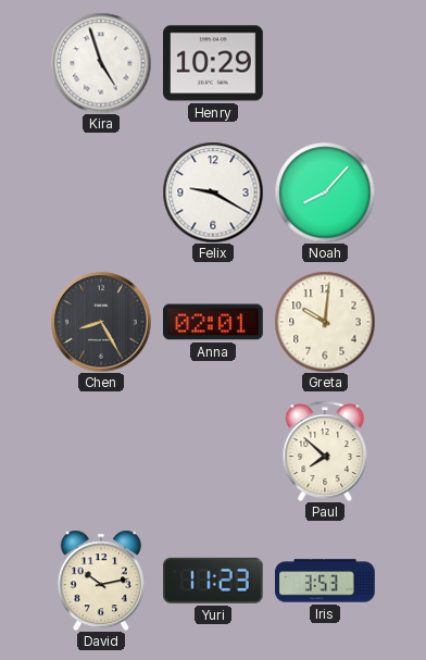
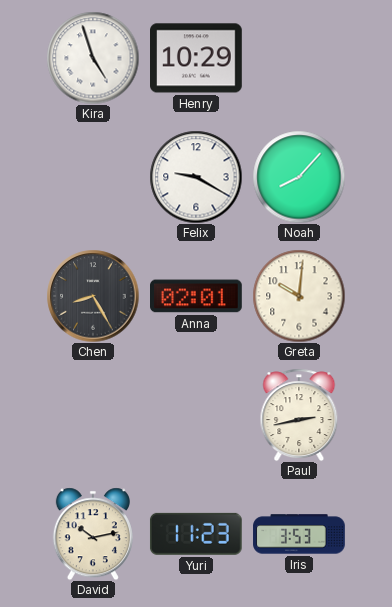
Paul: 7:52 -> 2:43 (299, 415)
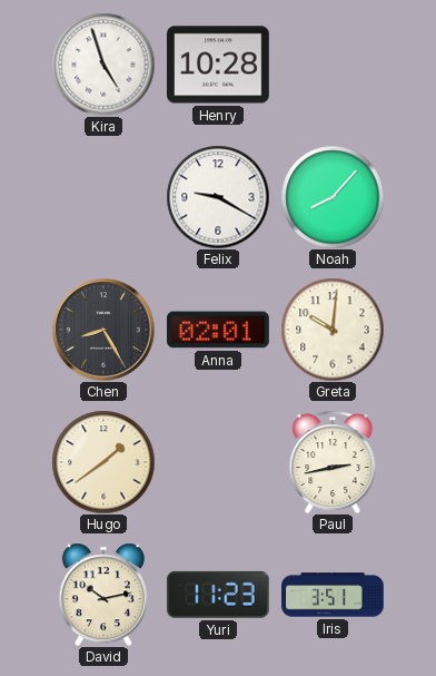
Henry: 10:29 -> 10:28 (219, 65)
Hugo: none -> 1:39 (103, 462)
Iris: 3:53 -> 3:51 (333, 595)
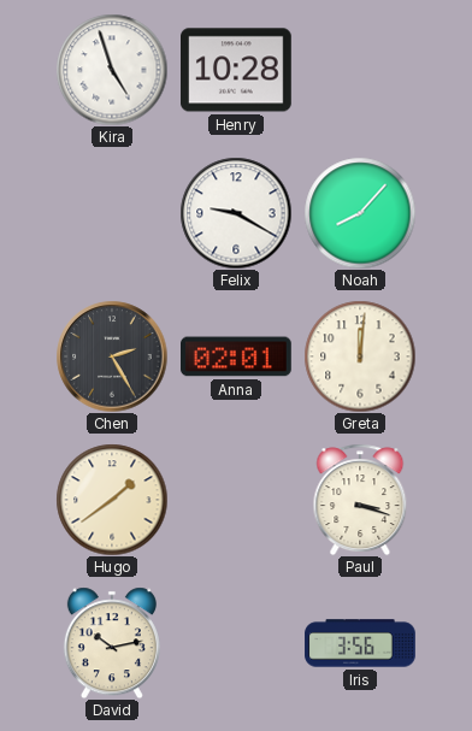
Chen: 8:25 -> 2:25 (112, 356)
Greta: 10:01 -> 12:01 (360, 356)
Paul: 2:43 -> 3:18 (360, 500)
Yuri: 11:23 -> none (218, 595)
Iris: 3:51 -> 3:56 (360, 643)
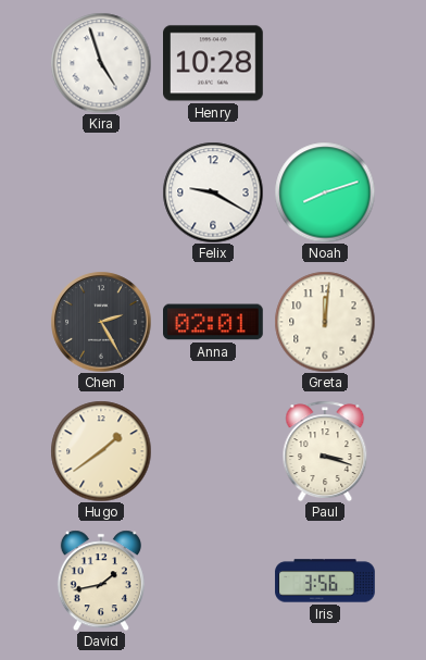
Noah: 8:07 -> 8:12 (325, 192)
David: 10:13 -> 1:43 (101, 581)
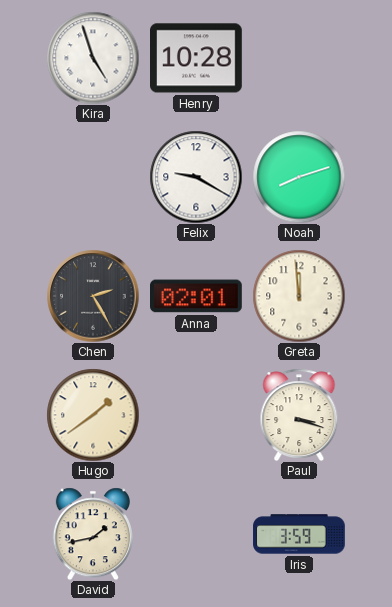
Greta: 12:01 -> 11:59 (299, 296)
Iris: 3:56 -> 3:59 (299, 534)
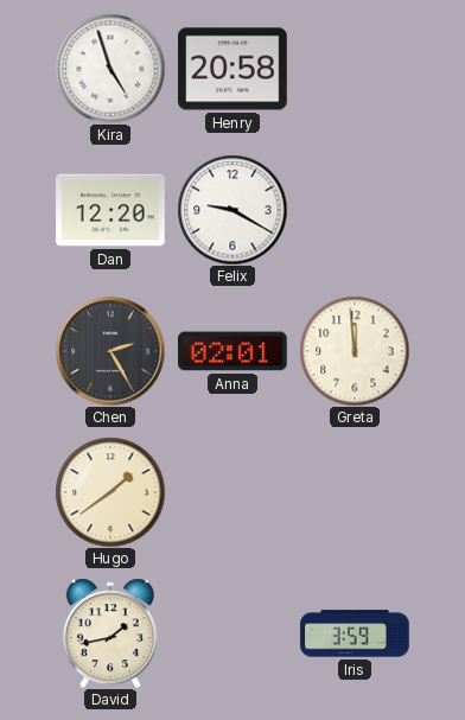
Henry: 10:28 -> 20:58 (234, 69)
Dan: none -> 12:20 (110, 210)
Noah: 8:12 -> none (299, 177)
Paul: 3:18 -> none (299, 415)
